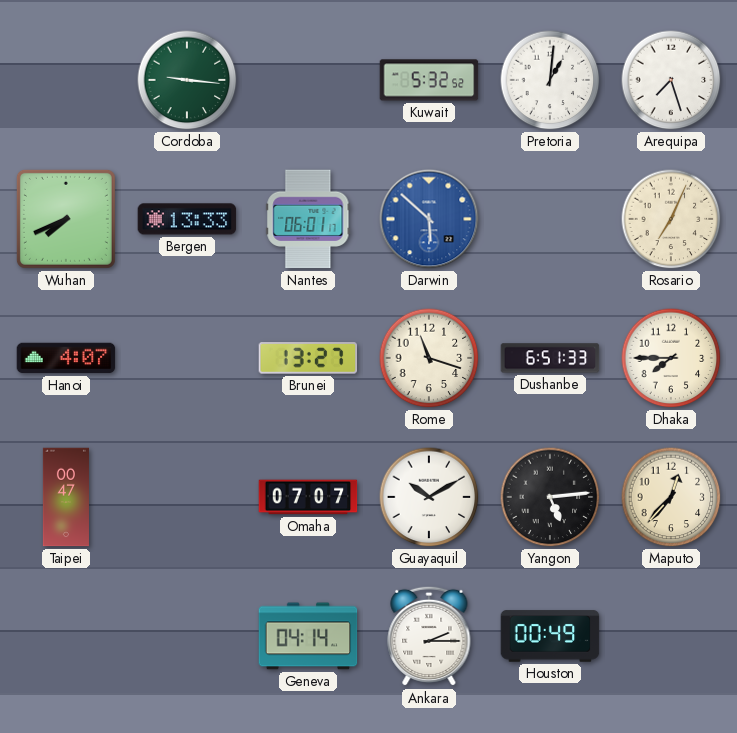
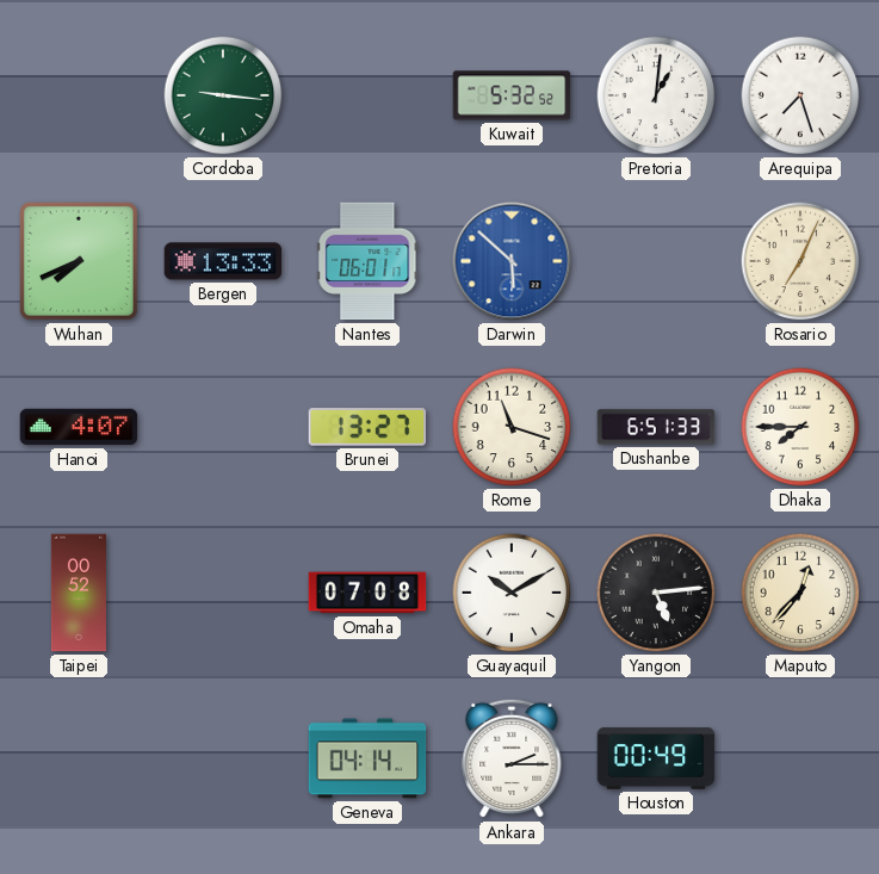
Taipei: 00:47 -> 00:52 (79, 593)
Omaha: 07:07 -> 07:08 (367, 593)
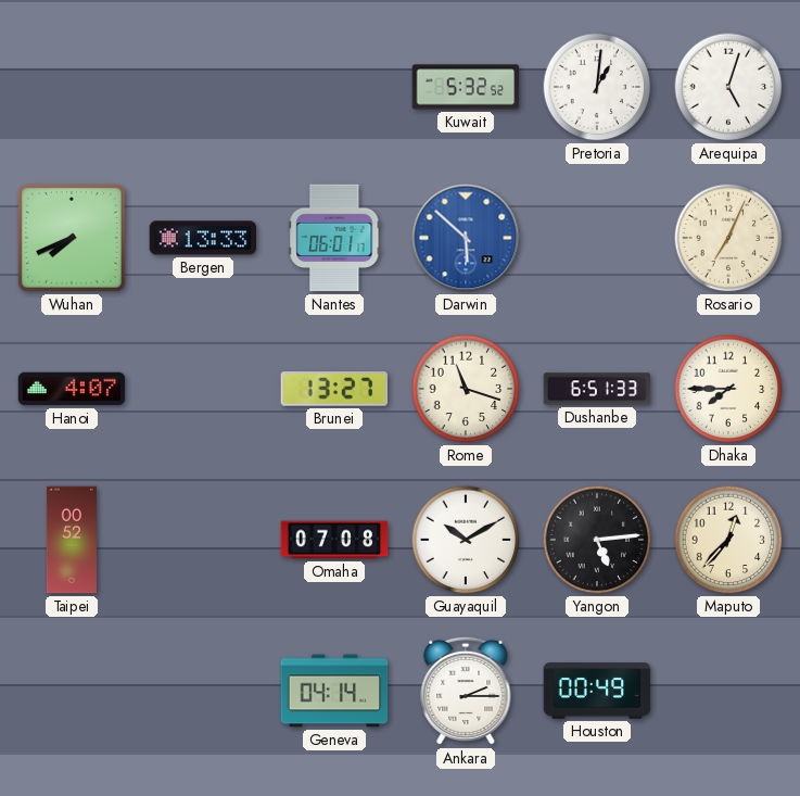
Cordoba: 9:16 -> none (223, 95)
Arequipa: 7:27 -> 5:03 (728, 87)
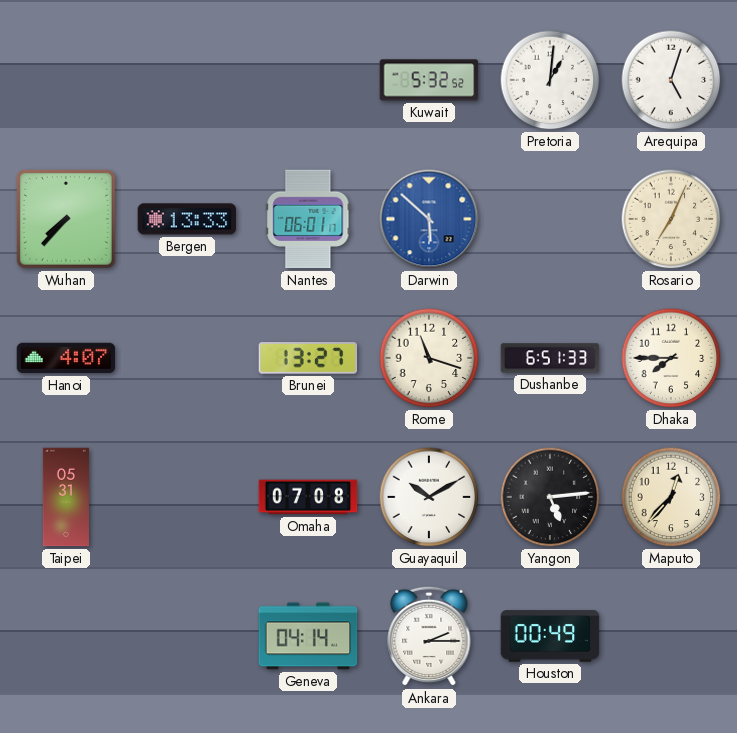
Wuhan: 7:41 -> 7:37 (66, 219)
Taipei: 00:52 -> 05:31 (66, 497)
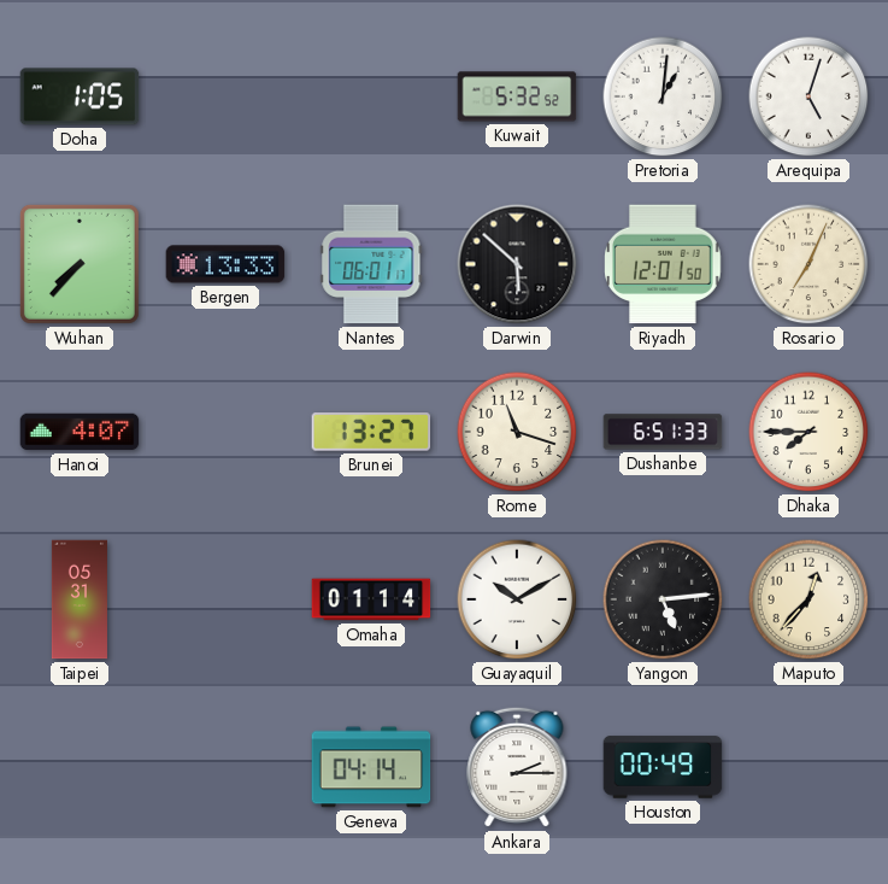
Doha: none -> 1:05 (80, 96)
Darwin dial: blue -> black (517, 264)
Riyadh: none -> 12:01 (663, 264)
Omaha: 07:08 -> 01:14 (371, 599)
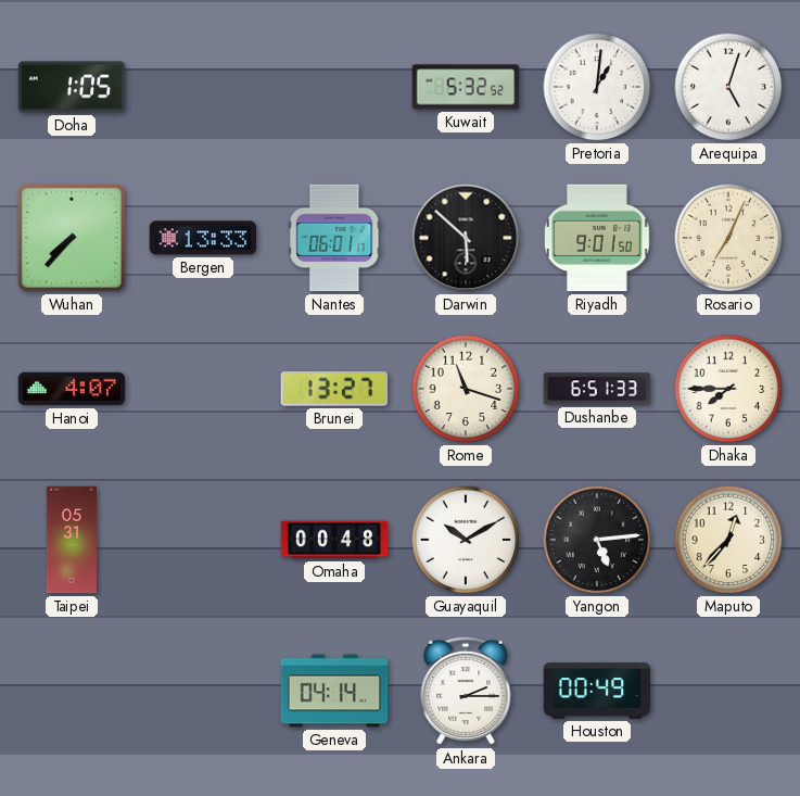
Riyadh: 12:01 -> 9:01 (597, 238)
Omaha: 01:14 -> 00:48 (334, 540)
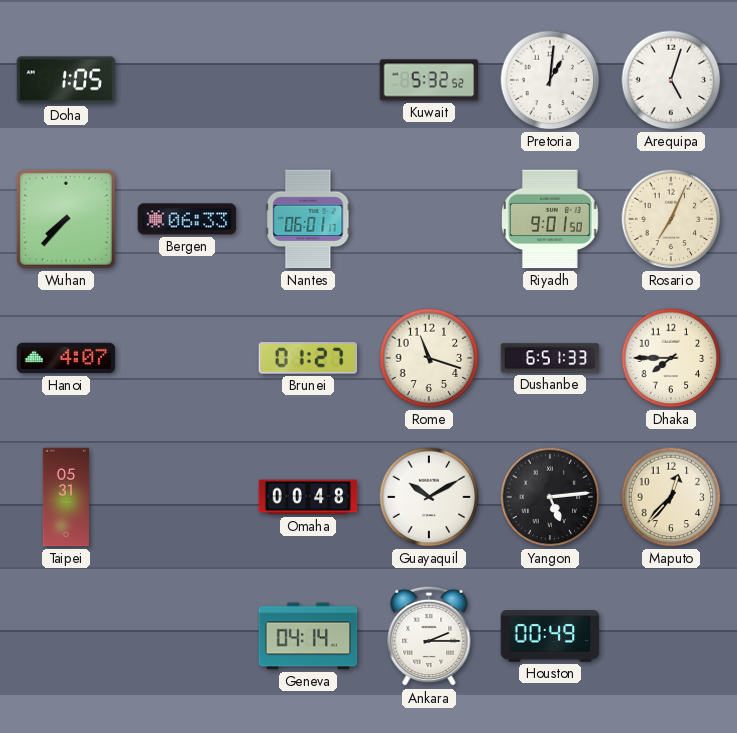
Bergen: 13:33 -> 06:33 (187, 219)
Darwin: 5:52 -> none (466, 238)
Brunei: 13:27 -> 01:27 (308, 358)
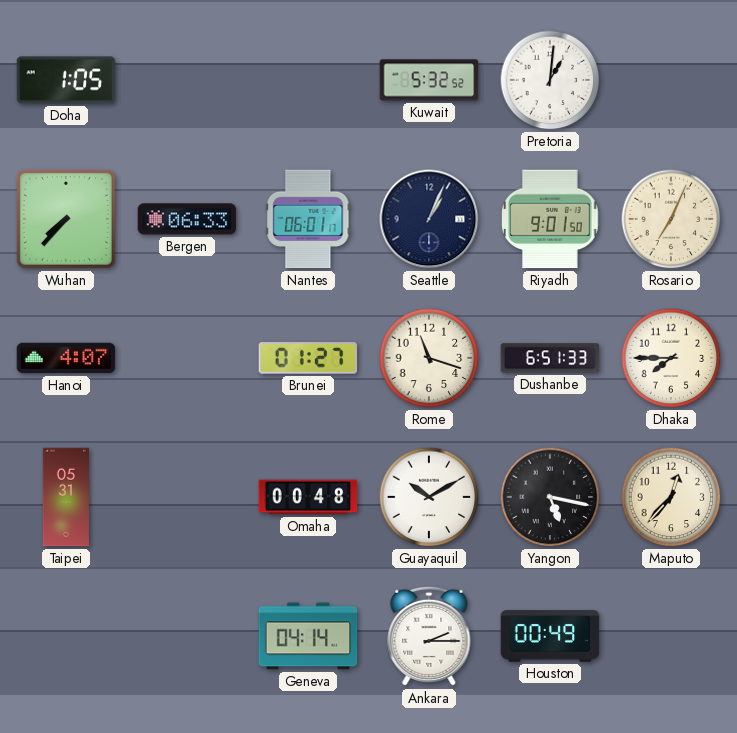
Arequipa: 5:03 -> none (671, 80)
Seattle: none -> 1:04 (429, 219)
Yangon: 5:14 -> 5:17 (550, 497)
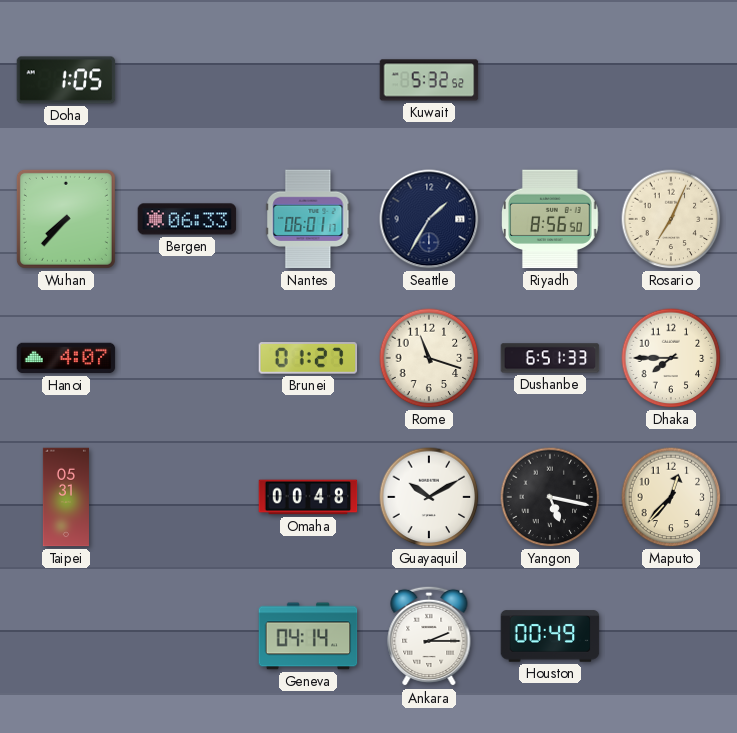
Pretoria: 1:01 -> none (550, 80)
Seattle: 1:04 -> 1:35 (429, 219)
Riyadh: 9:01 -> 8:56 (550, 219)
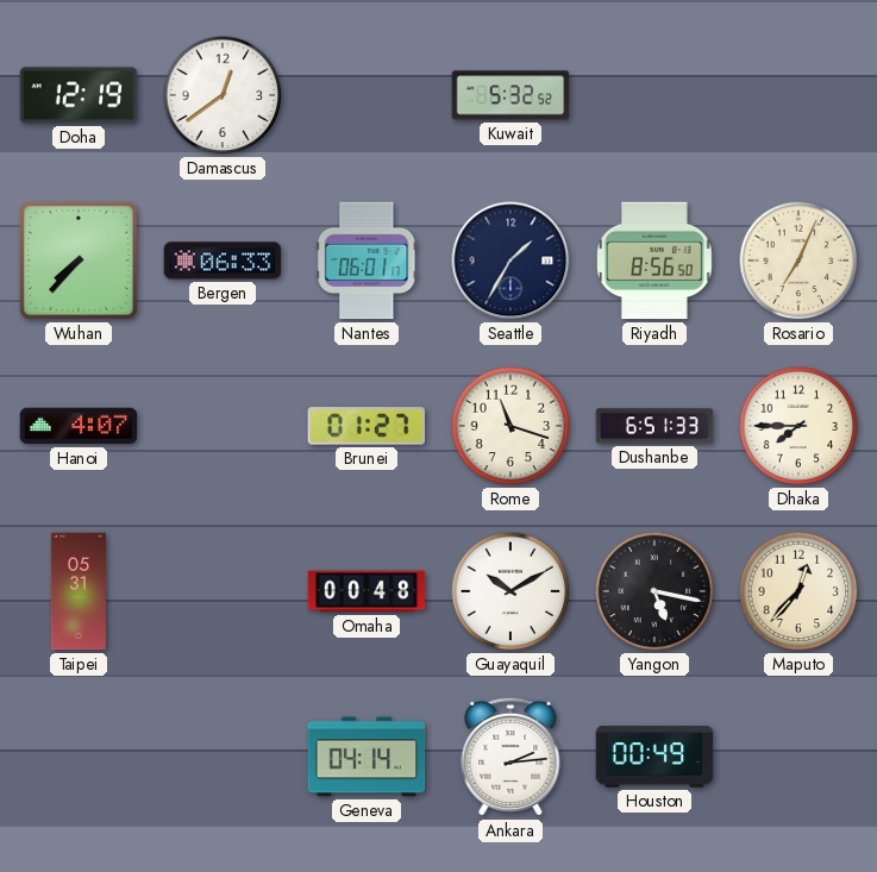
Doha: 1:05 -> 12:19 (79, 95)
Damascus: none -> 12:39 (223, 95)
Ankara: 2:15 -> 2:14 (510, 757)
